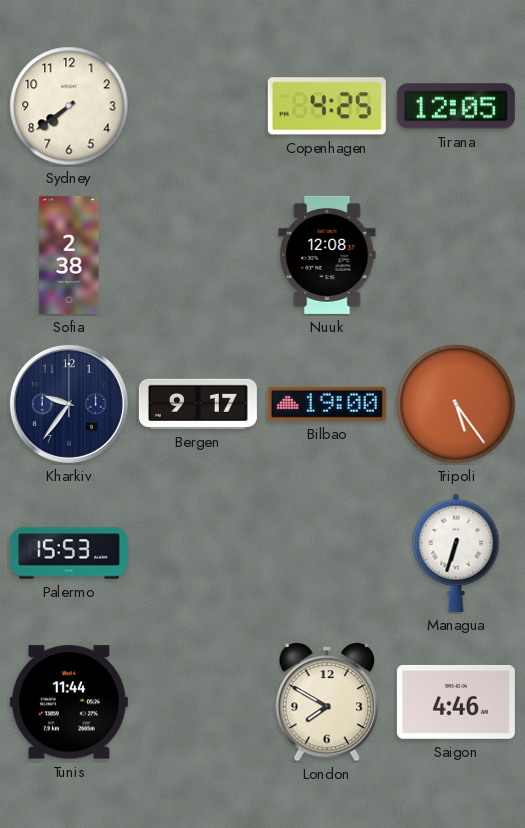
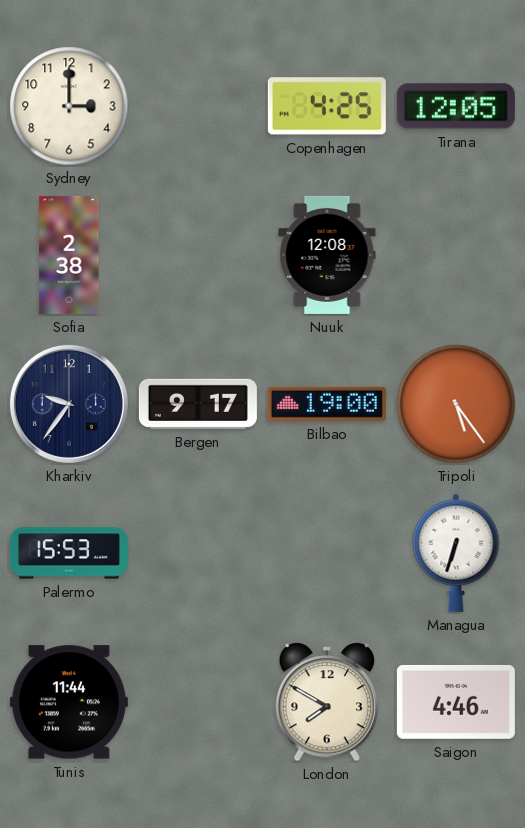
Sydney: 7:39 -> 3:00 (69, 106)
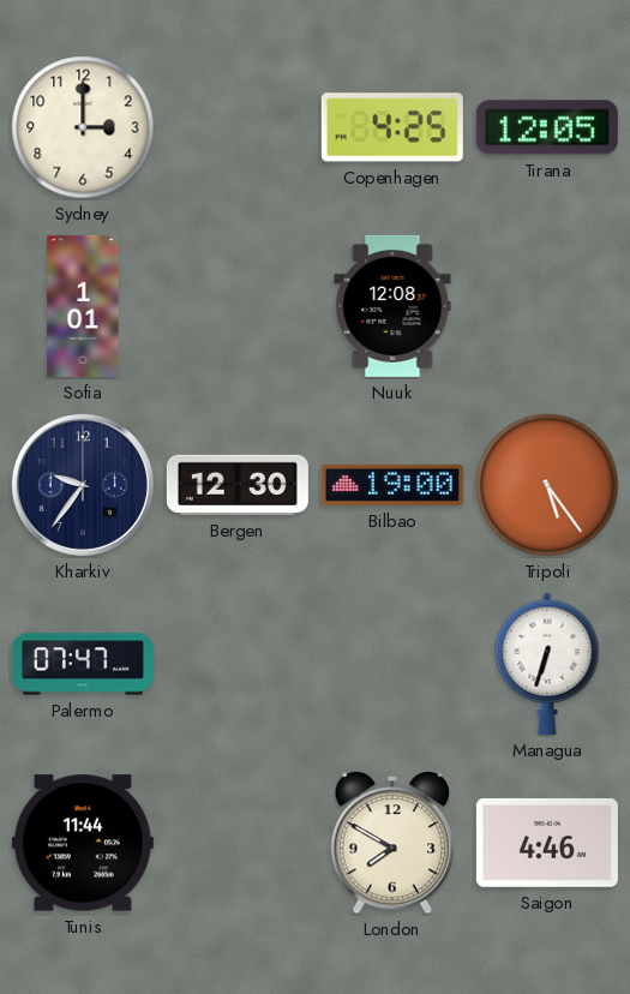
Sofia: 2:38 -> 1:01 (83, 306)
Bergen: 9:17 -> 12:30 (238, 485)
Palermo: 15:53 -> 07:47 (83, 664)
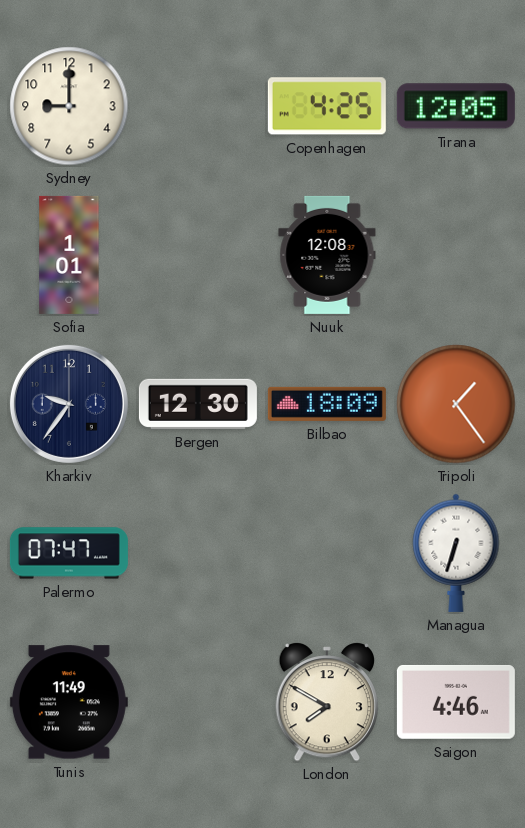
Sydney: 3:00 -> 9:00 (69, 106)
Bilbao: 19:00 -> 18:09 (327, 404)
Tripoli: 5:24 -> 1:24 (456, 404)
Tunis: 11:44 -> 11:49 (69, 702)
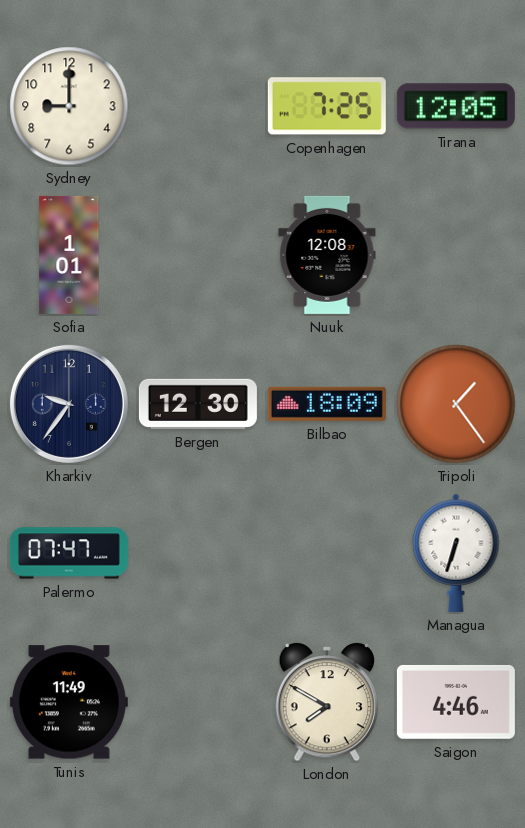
Copenhagen: 4:25 -> 7:25 (327, 106)
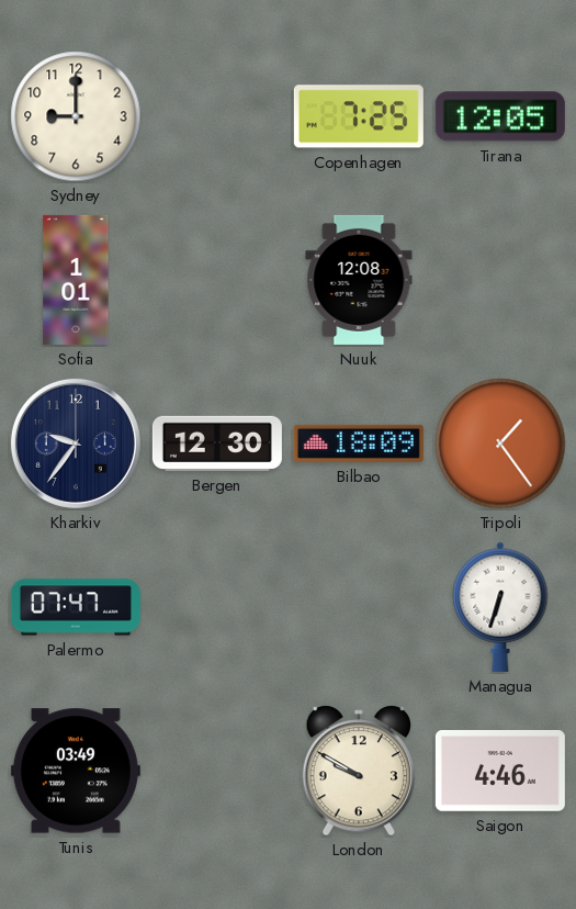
Tunis: 11:49 -> 03:49 (76, 771)
London: 7:50 -> 9:50 (358, 772)
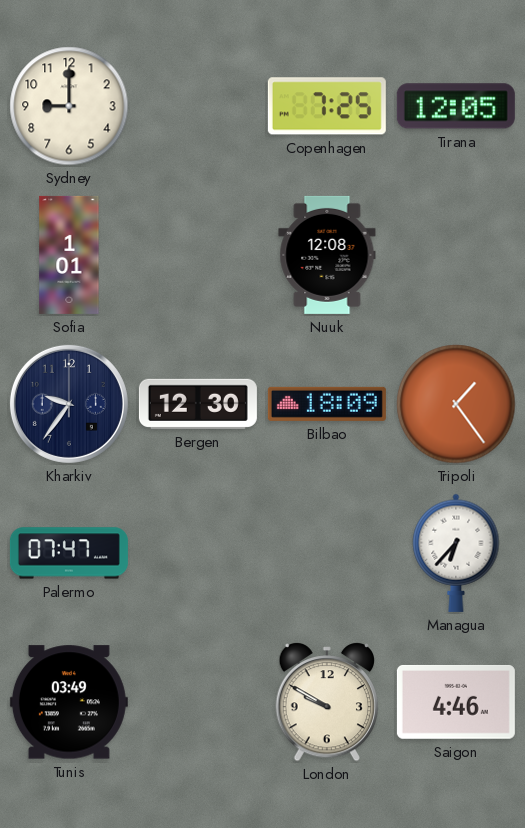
Managua: 6:33 -> 6:37 (456, 553)
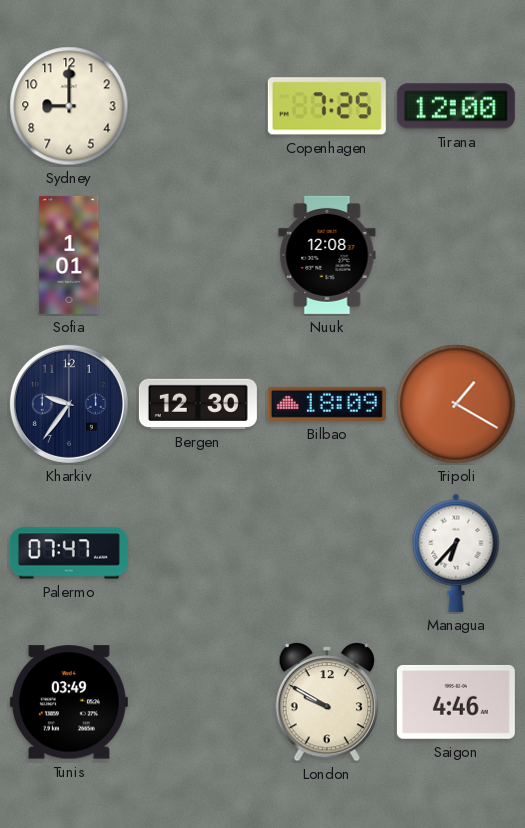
Tirana: 12:05 -> 12:00 (456, 106)
Tripoli: 1:24 -> 1:20 (456, 404)
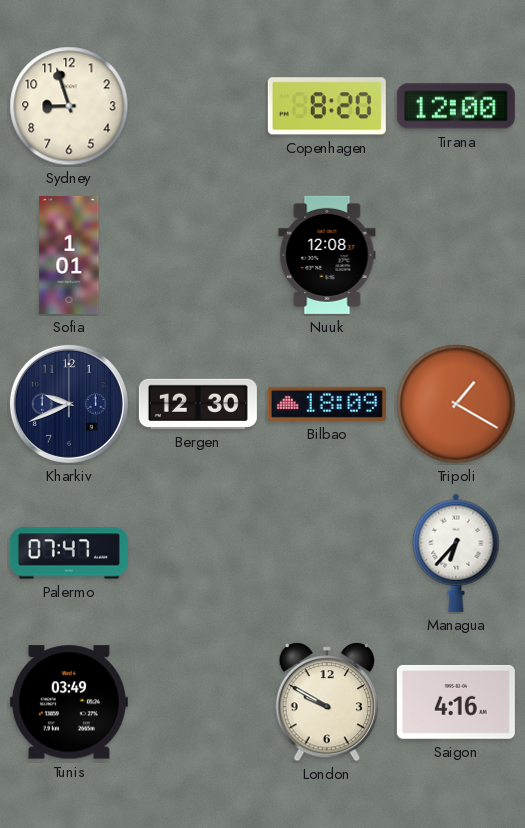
Sydney: 9:00 -> 8:57 (69, 106)
Copenhagen: 7:25 -> 8:20 (327, 106)
Kharkiv: 9:36 -> 9:41 (69, 404)
Saigon: 4:46 -> 4:16 (456, 702)
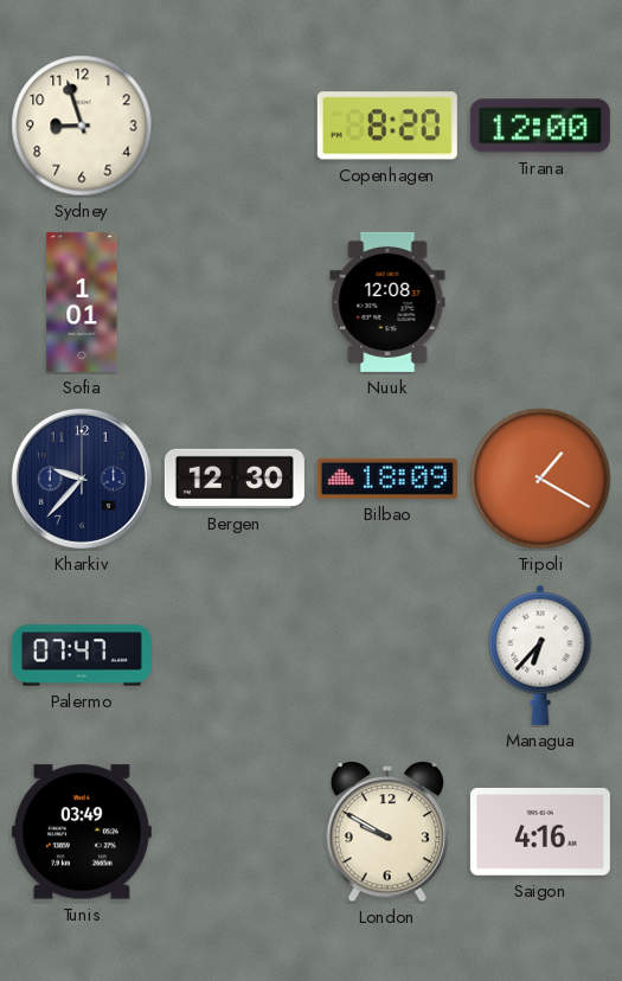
Kharkiv: 9:41 -> 9:37 (82, 479)
